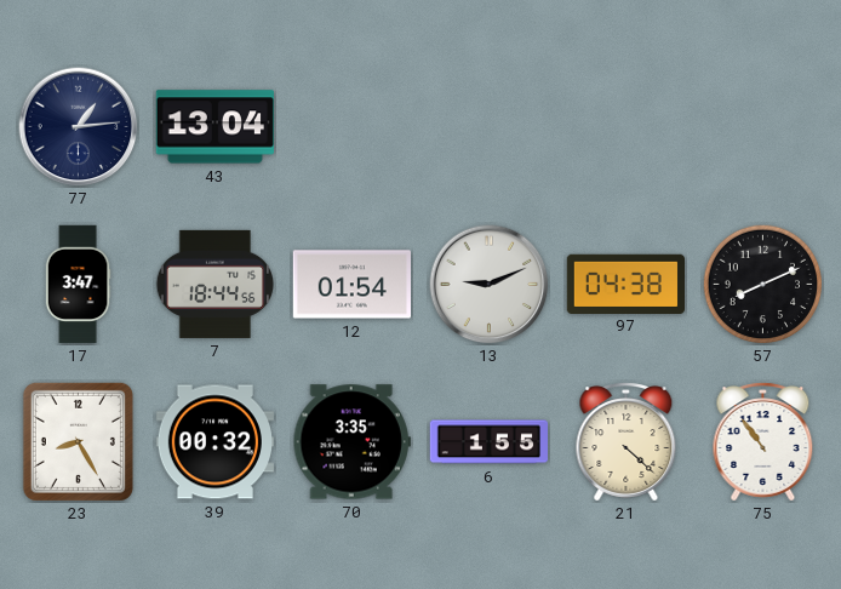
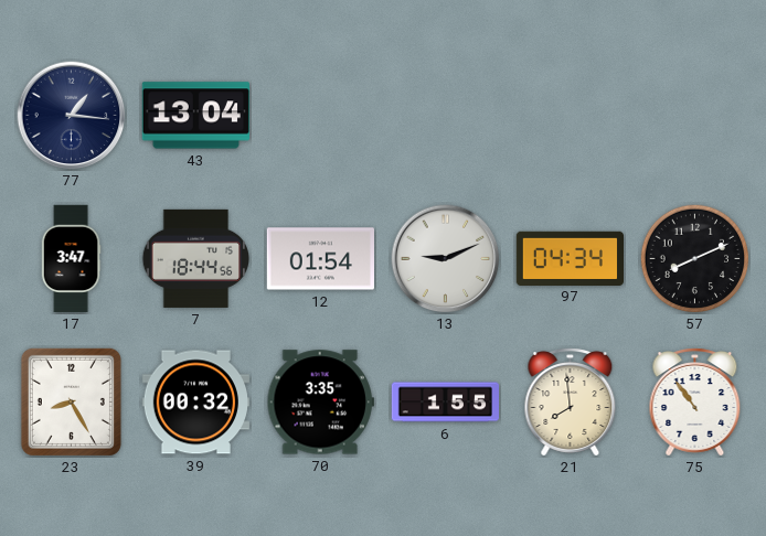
77: 1:14 -> 1:16 (72, 116)
97: 04:38 -> 04:34 (570, 258)
21: 4:22 -> 7:59 (571, 403)
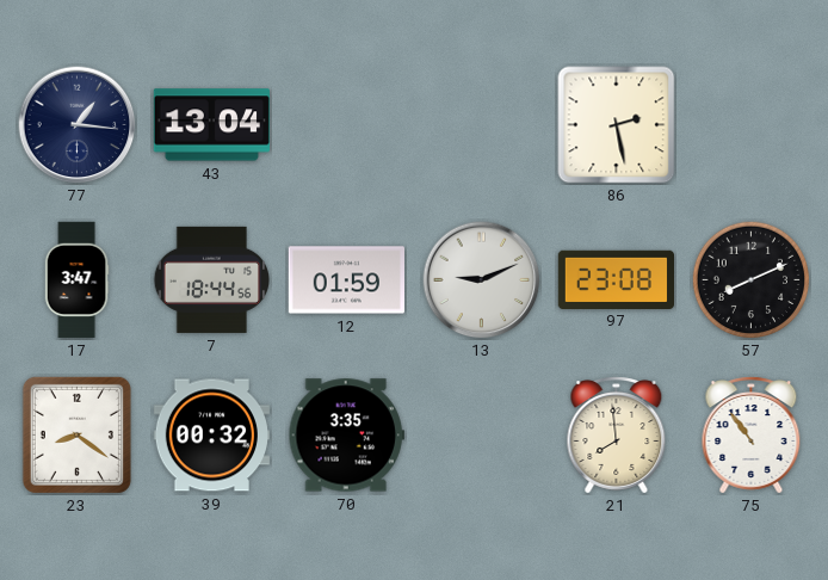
86: none -> 2:28 (617, 125)
12: 01:54 -> 01:59 (346, 280)
97: 04:34 -> 23:08 (616, 279)
23: 8:25 -> 8:21 (76, 434)
6: 1:55 -> none (445, 403)
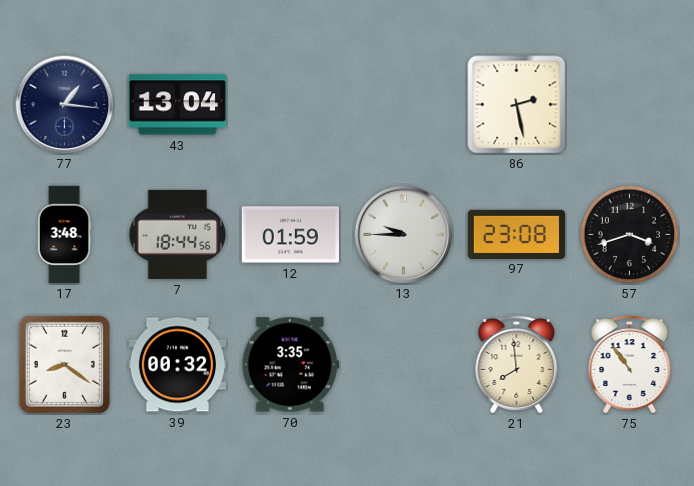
17: 3:47 -> 3:48 (64, 235)
13: 9:11 -> 9:45 (404, 235)
57: 8:11 -> 3:42 (630, 235)
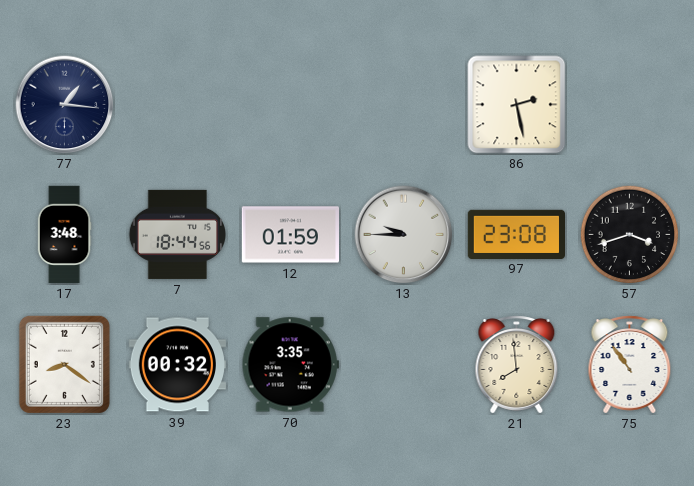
43: 13:04 -> none (177, 105)
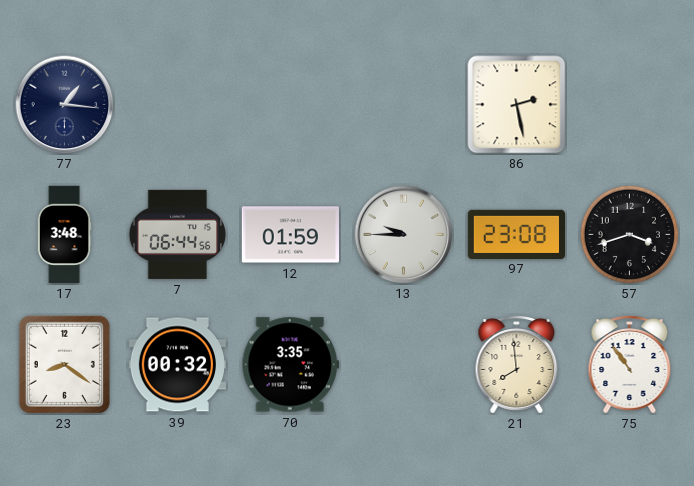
7: 18:44 -> 06:44 (178, 234)
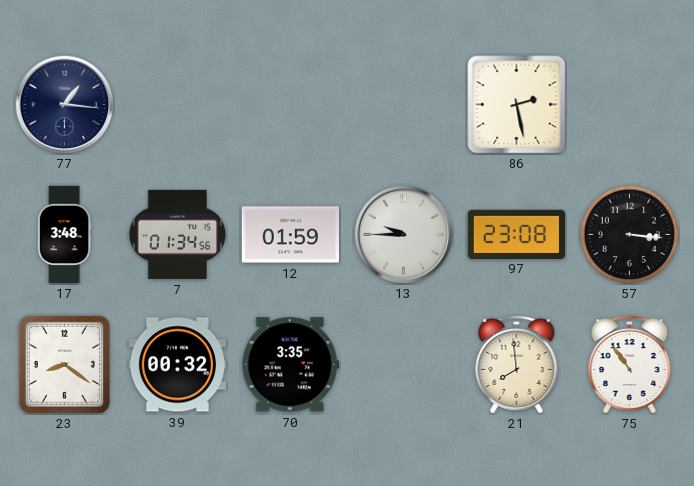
7: 06:44 -> 01:34 (178, 234)
57: 3:42 -> 3:16 (630, 235)
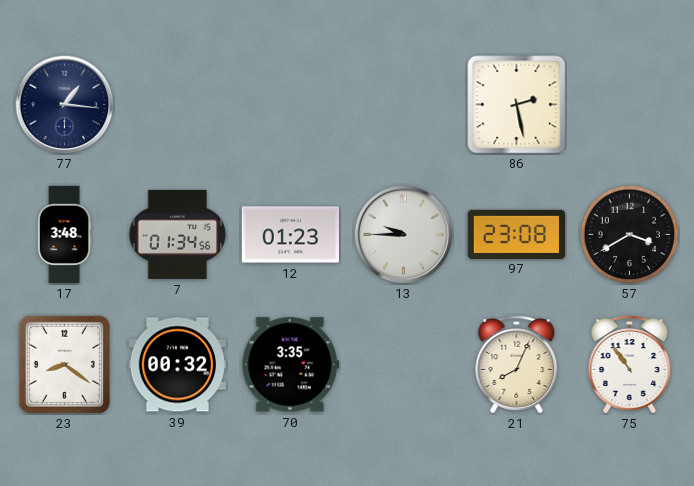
12: 01:59 -> 01:23 (290, 235)
57: 3:16 -> 3:40 (630, 235)
21: 7:59 -> 8:04 (517, 365)
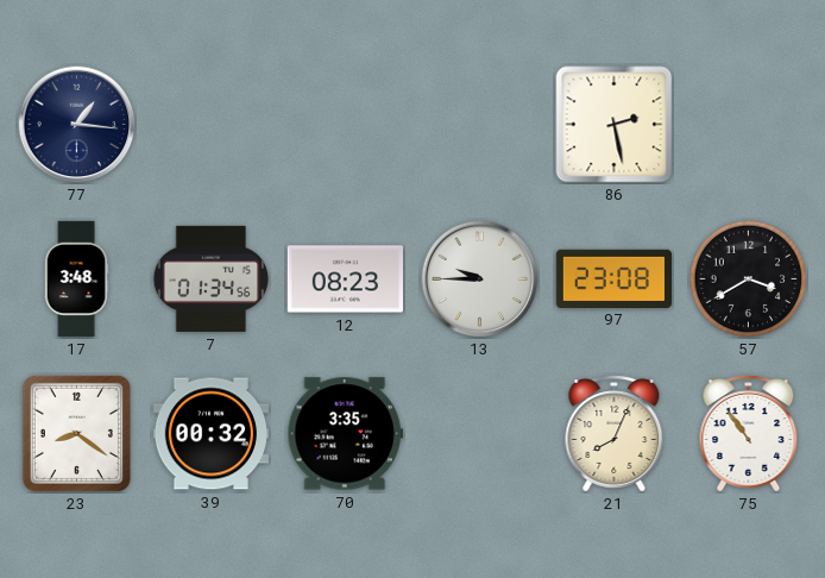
12: 01:23 -> 08:23 (345, 279)
